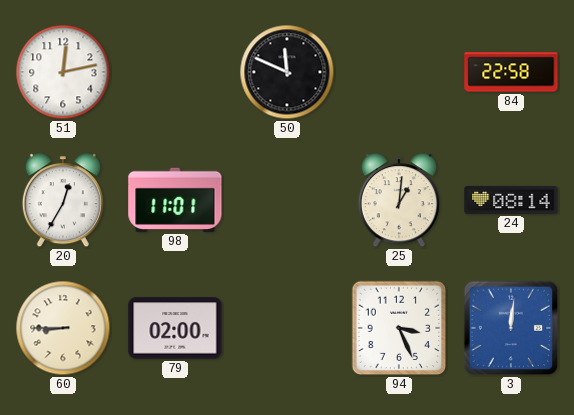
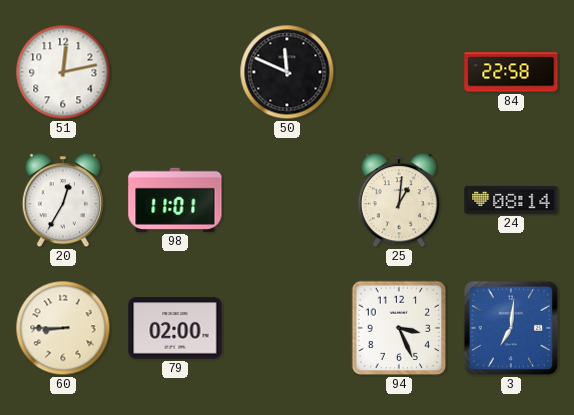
3: 12:01 -> 7:01 (511, 328)
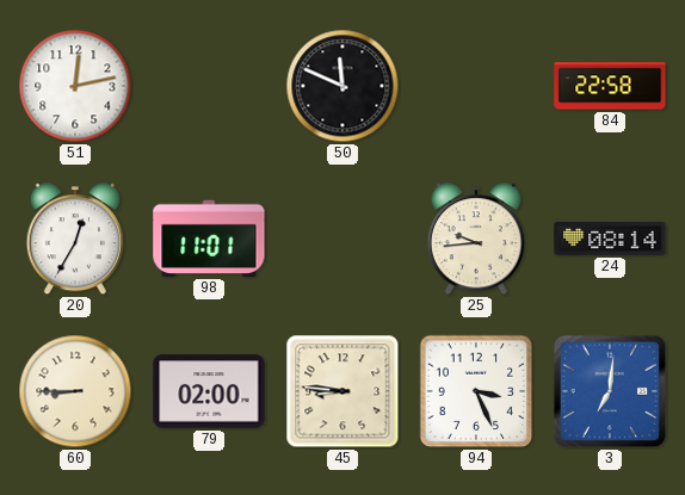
25: 1:01 -> 9:44 (476, 240)
45: none -> 8:46 (342, 391)
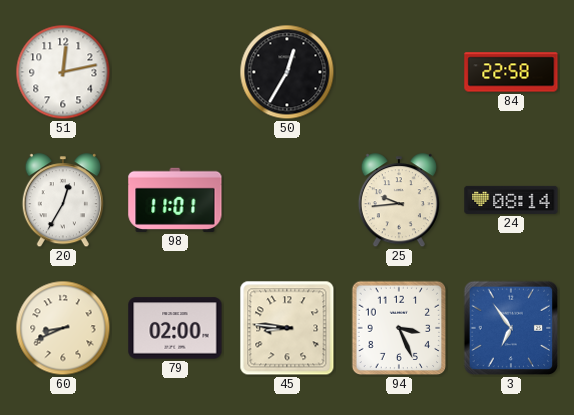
50: 11:49 -> 12:35 (287, 72)
60: 8:45 -> 8:41 (63, 328)
3: 7:01 -> 6:54 (511, 328)
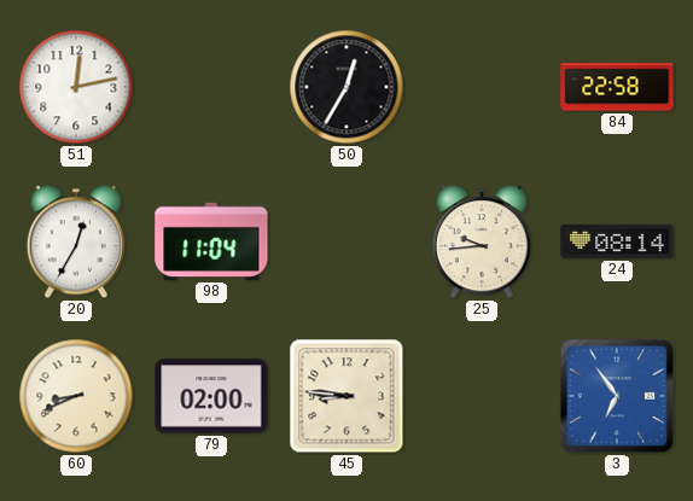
98: 11:01 -> 11:04 (211, 241)
94: 3:26 -> none (399, 328)
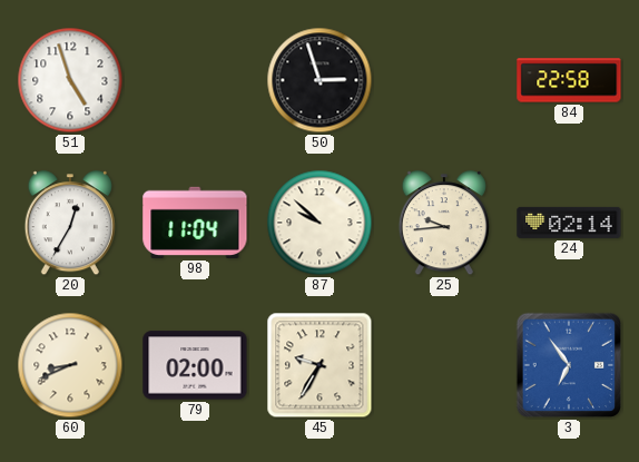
51: 12:13 -> 4:57 (70, 80)
50: 12:35 -> 2:57 (319, 80)
87: none -> 9:52 (319, 223)
24: 08:14 -> 02:14 (569, 223)
45: 8:46 -> 9:35 (319, 365)
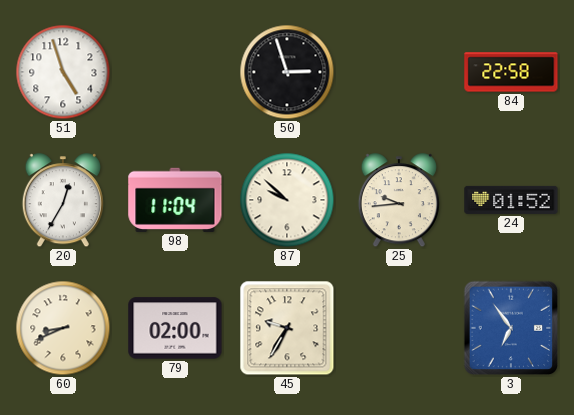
24: 02:14 -> 01:52 (511, 200)
